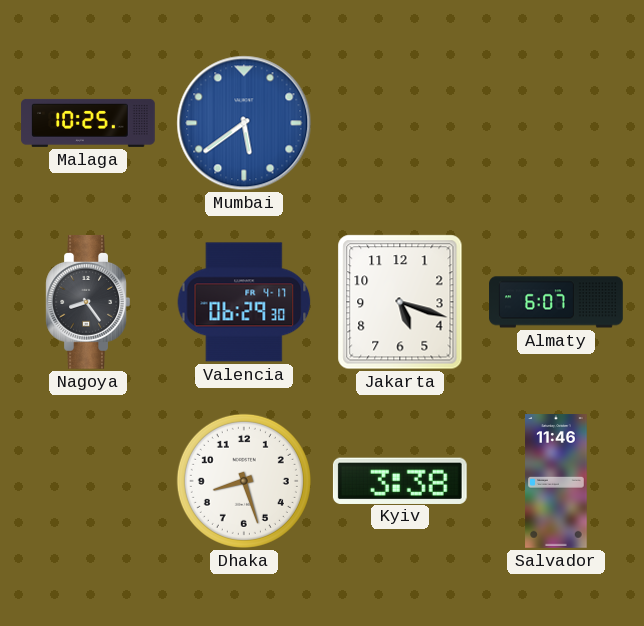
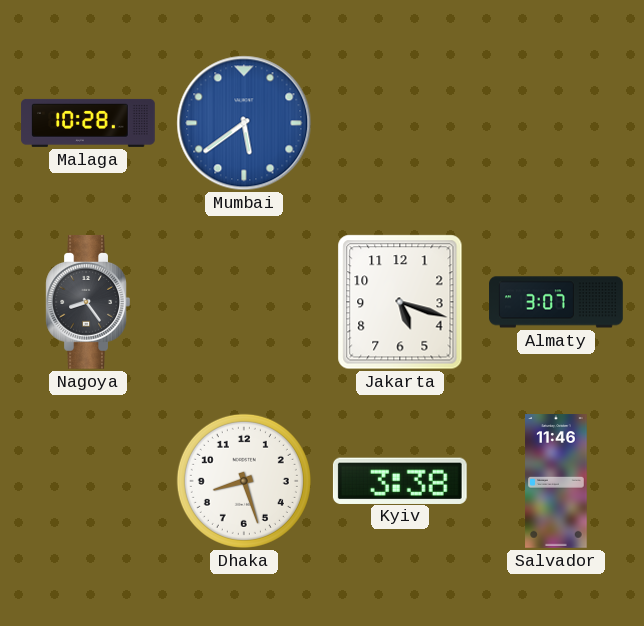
Malaga: 10:25 -> 10:28 (88, 123)
Valencia: 06:29 -> none (244, 302)
Almaty: 6:07 -> 3:07 (556, 302)
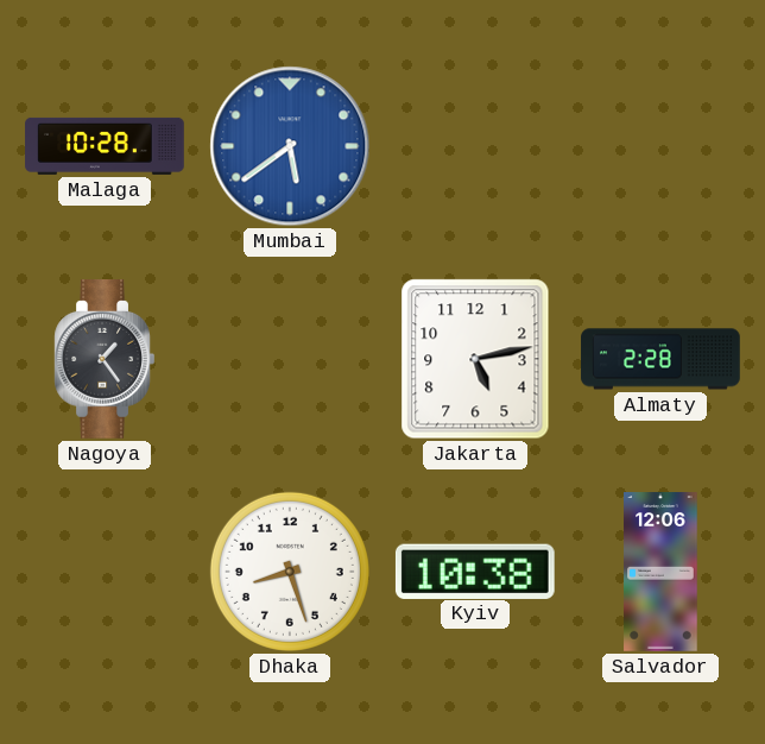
Nagoya: 8:24 -> 1:24 (105, 360)
Jakarta: 5:18 -> 5:13 (475, 359)
Almaty: 3:07 -> 2:28 (660, 359)
Kyiv: 3:38 -> 10:38 (475, 570)
Salvador: 11:46 -> 12:06 (660, 572)
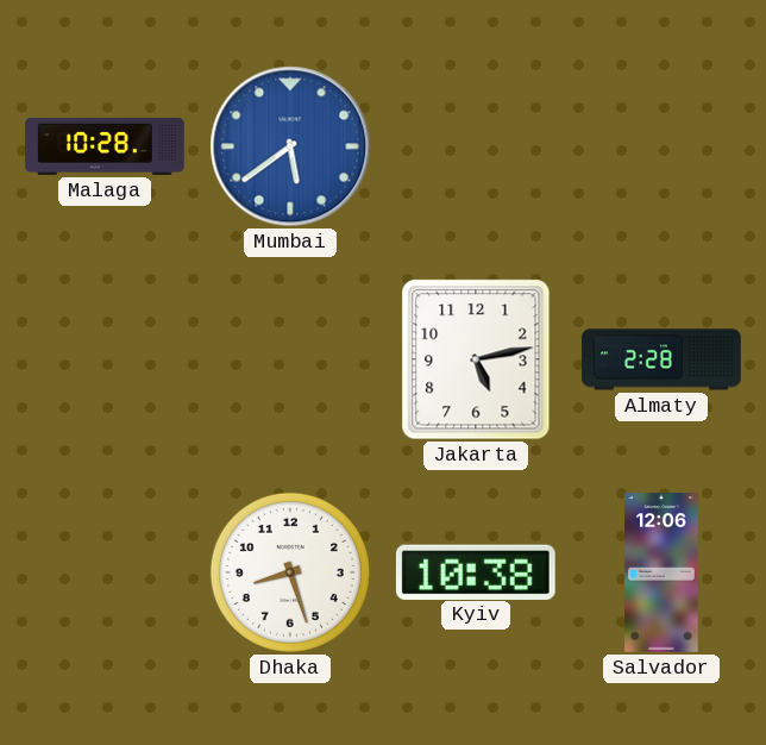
Nagoya: 1:24 -> none (105, 360)
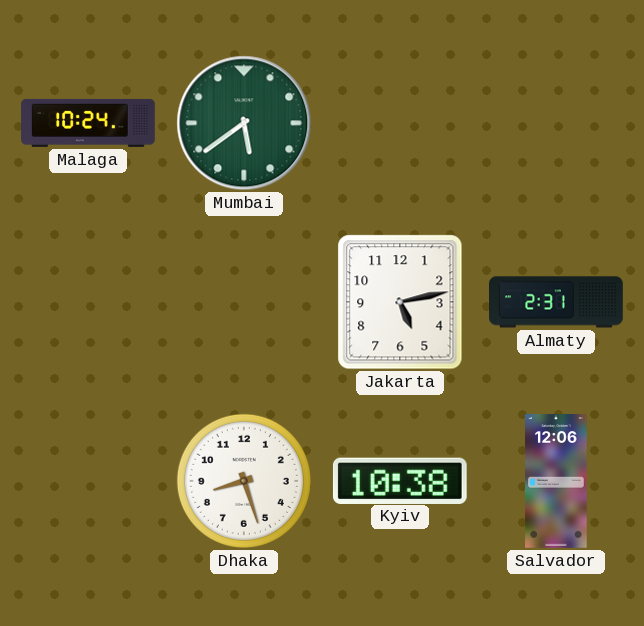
Malaga: 10:28 -> 10:24 (88, 123)
Mumbai dial: blue -> green (244, 123)
Almaty: 2:28 -> 2:31 (556, 302)
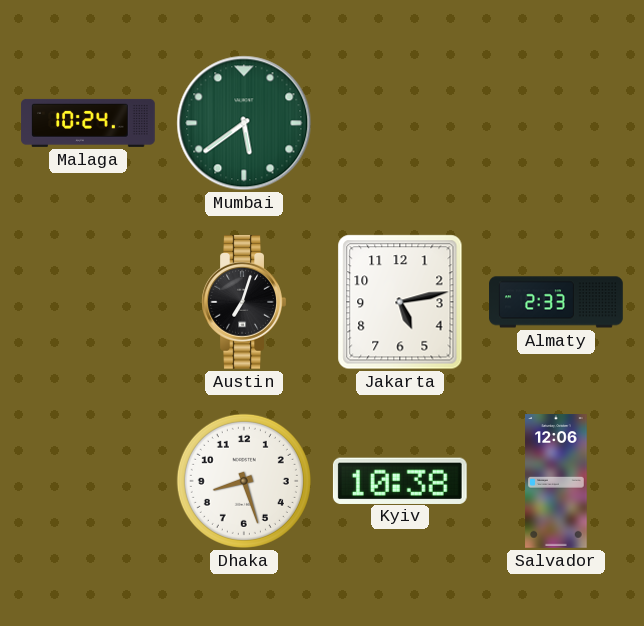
Austin: none -> 7:03 (244, 303)
Almaty: 2:31 -> 2:33 (556, 302)
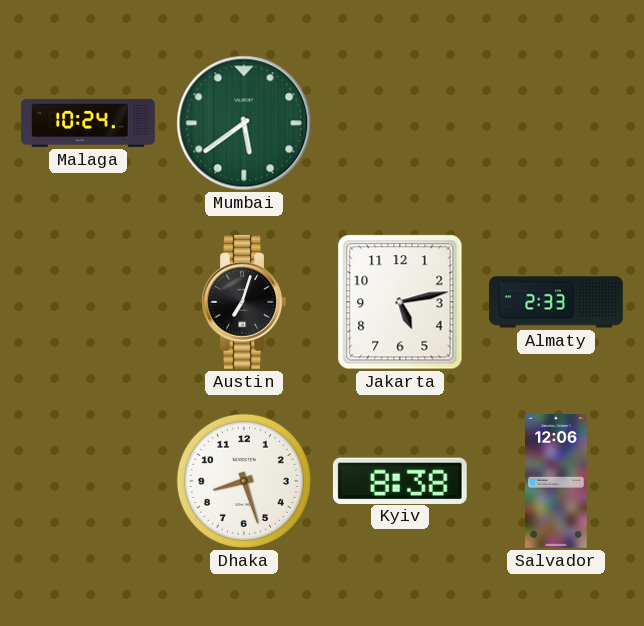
Kyiv: 10:38 -> 8:38 (400, 480)
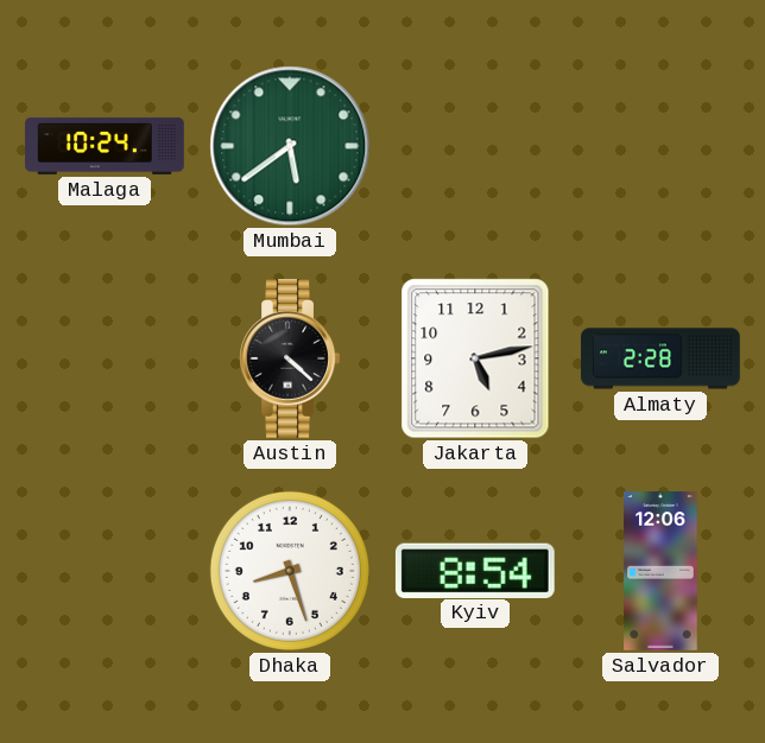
Austin: 7:03 -> 4:22 (290, 360)
Almaty: 2:33 -> 2:28 (660, 358)
Kyiv: 8:38 -> 8:54 (475, 570)
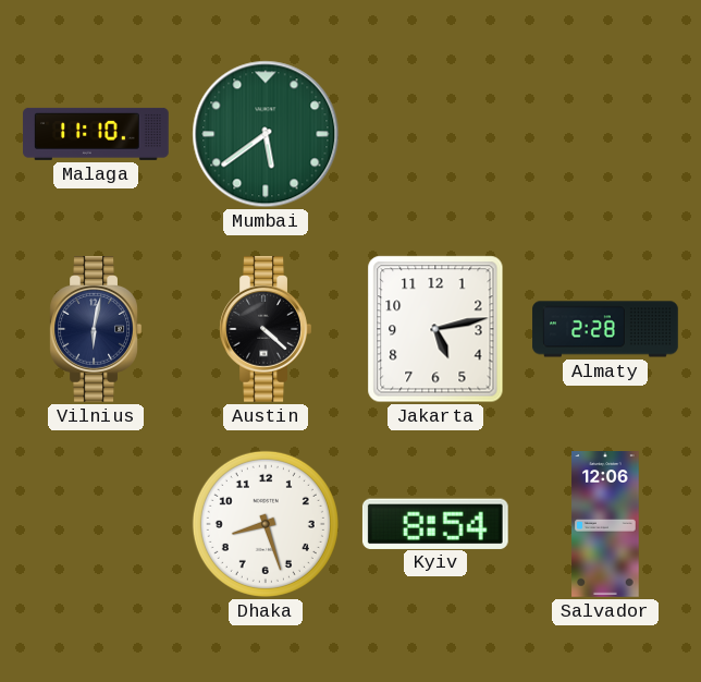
Malaga: 10:24 -> 11:10 (96, 134)
Vilnius: none -> 6:02 (96, 330)
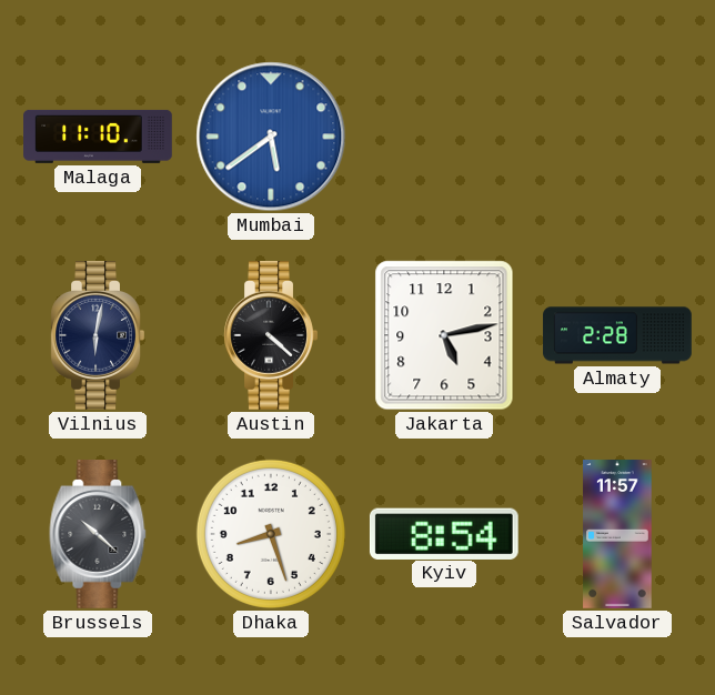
Mumbai dial: green -> blue (271, 137)
Brussels: none -> 10:22 (98, 535)
Salvador: 12:06 -> 11:57 (617, 534)
